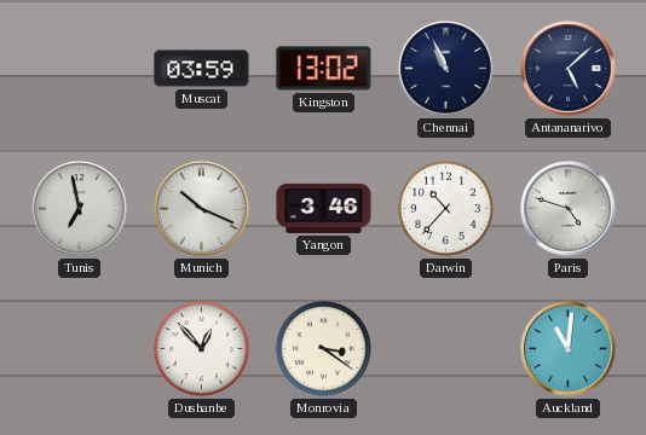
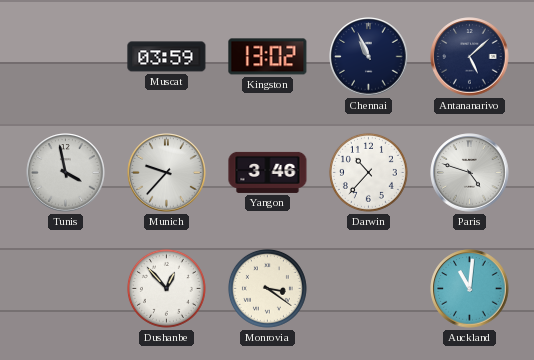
Tunis: 6:58 -> 3:58 (66, 173)
Munich: 10:19 -> 9:37 (167, 173)
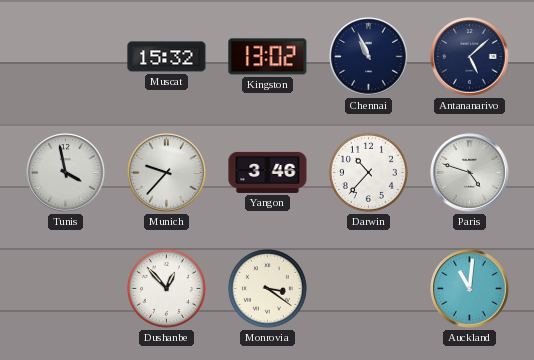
Muscat: 03:59 -> 15:32 (167, 57)
